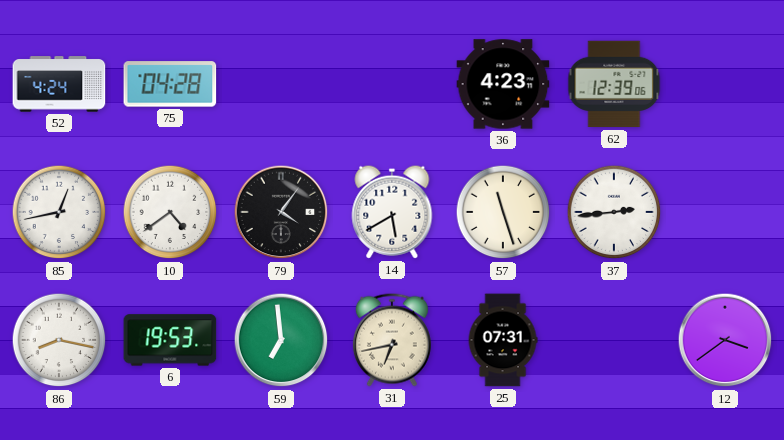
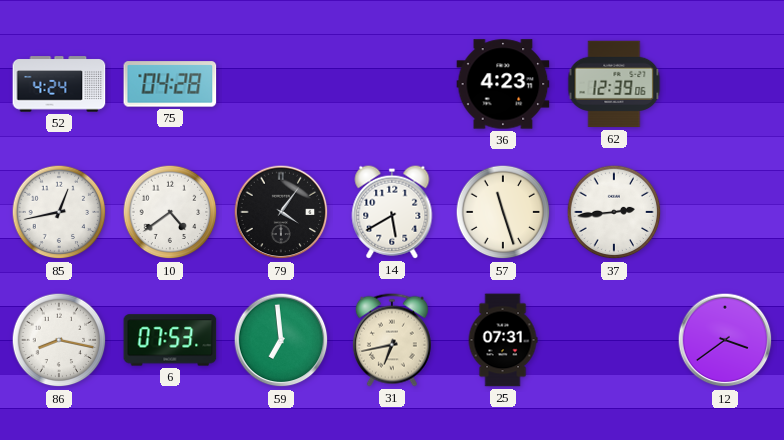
6: 19:53 -> 07:53 (170, 340)
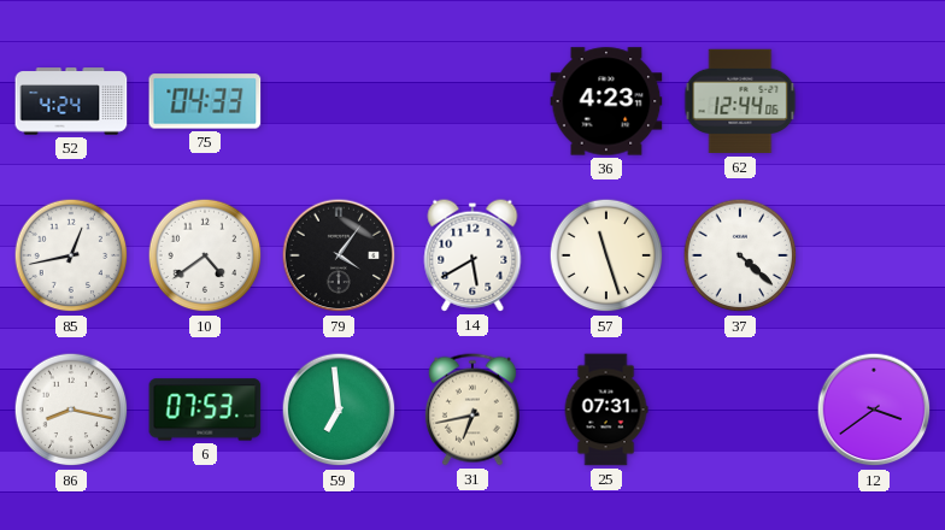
75: 04:28 -> 04:33 (205, 101)
62: 12:39 -> 12:44 (740, 101)
37: 2:44 -> 4:22 (740, 255)
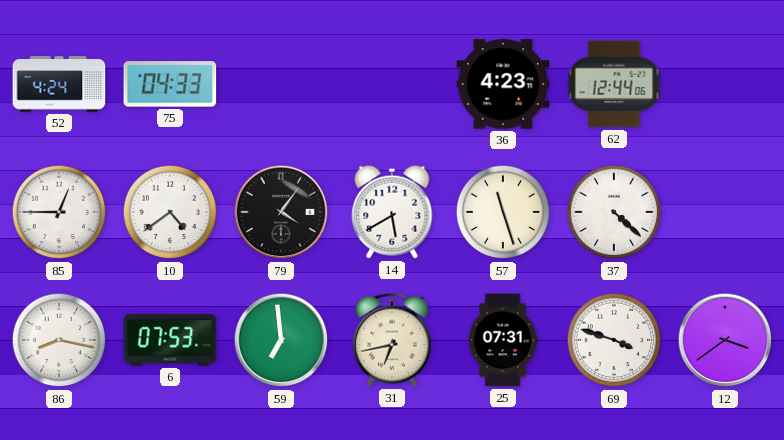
85: 12:43 -> 12:45 (59, 212)
69: none -> 3:48 (614, 340)
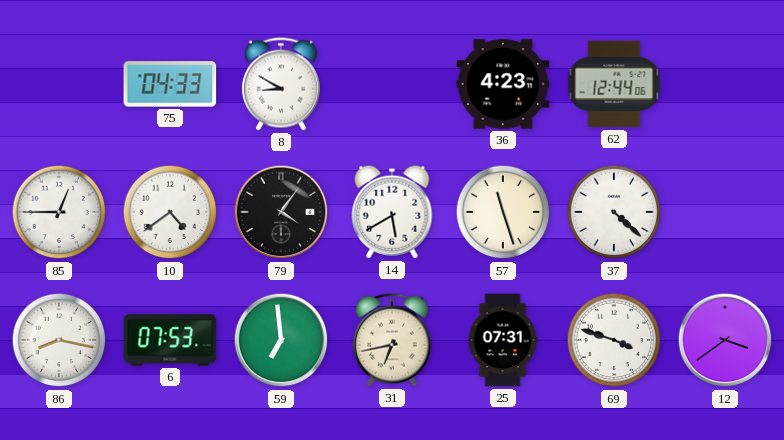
52: 4:24 -> none (59, 84)
8: none -> 8:50 (281, 84)
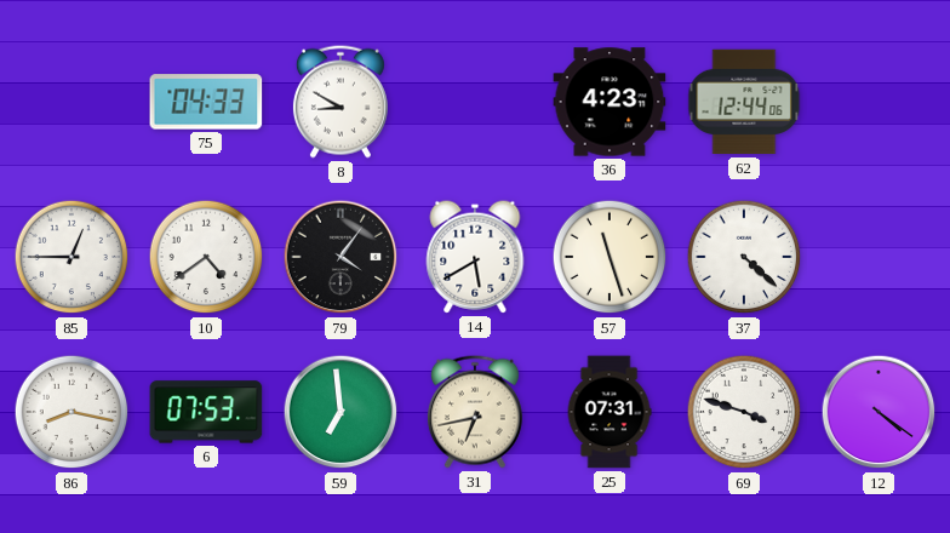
12: 3:39 -> 4:21 (879, 412)
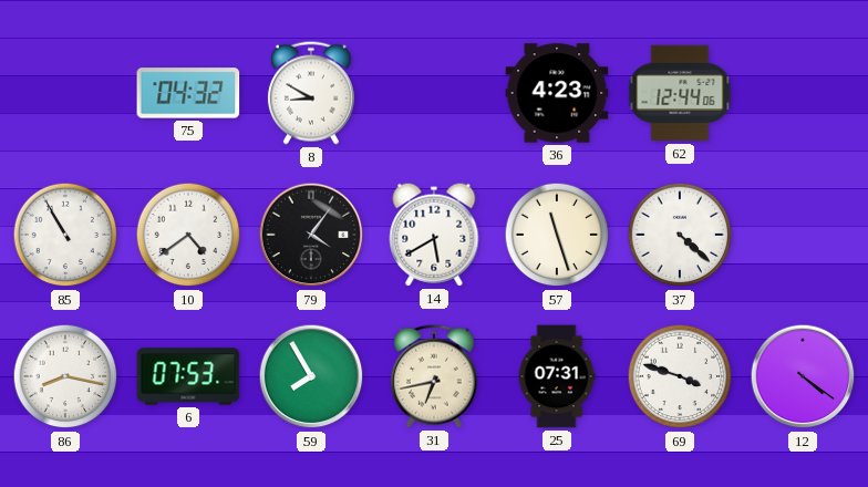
75: 04:33 -> 04:32 (188, 93)
85: 12:45 -> 10:55 (65, 235)
59: 6:59 -> 7:55 (311, 376)
